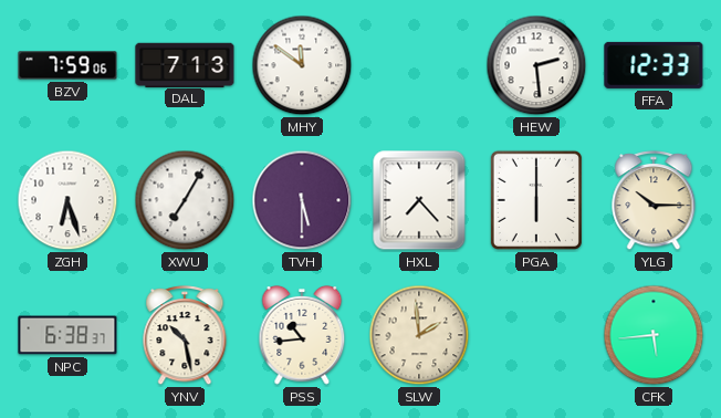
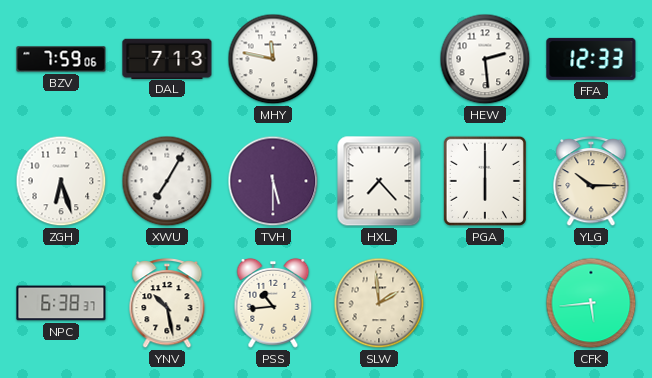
MHY: 11:51 -> 11:47 (273, 59)
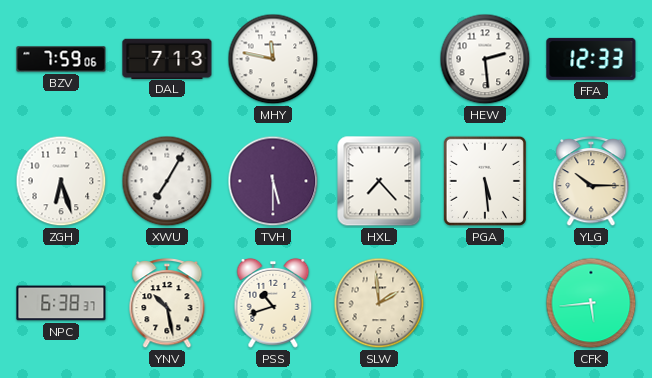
PGA: 6:00 -> 5:29 (485, 181)
PSS: 10:44 -> 10:42 (273, 304)
